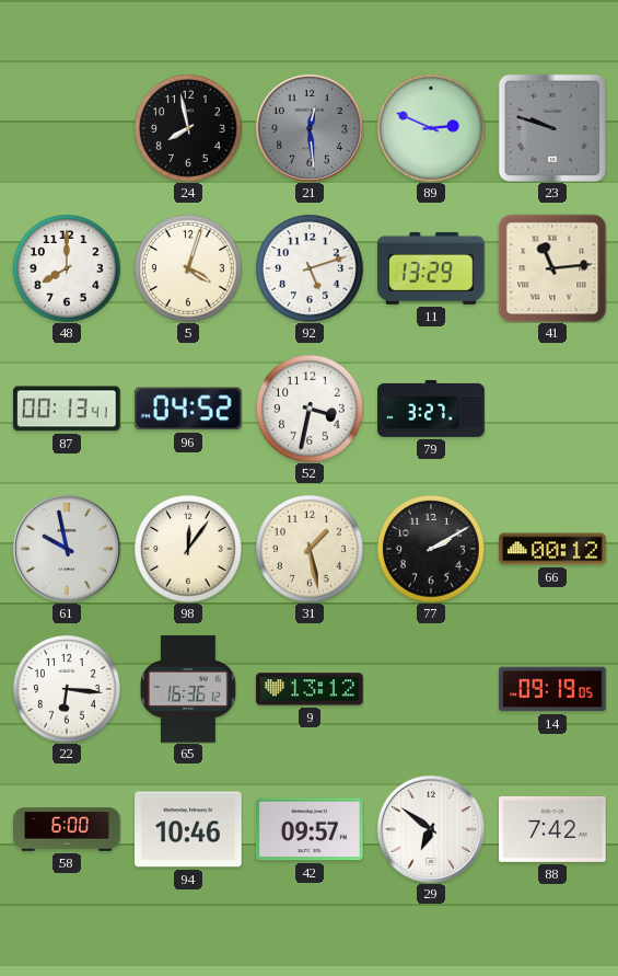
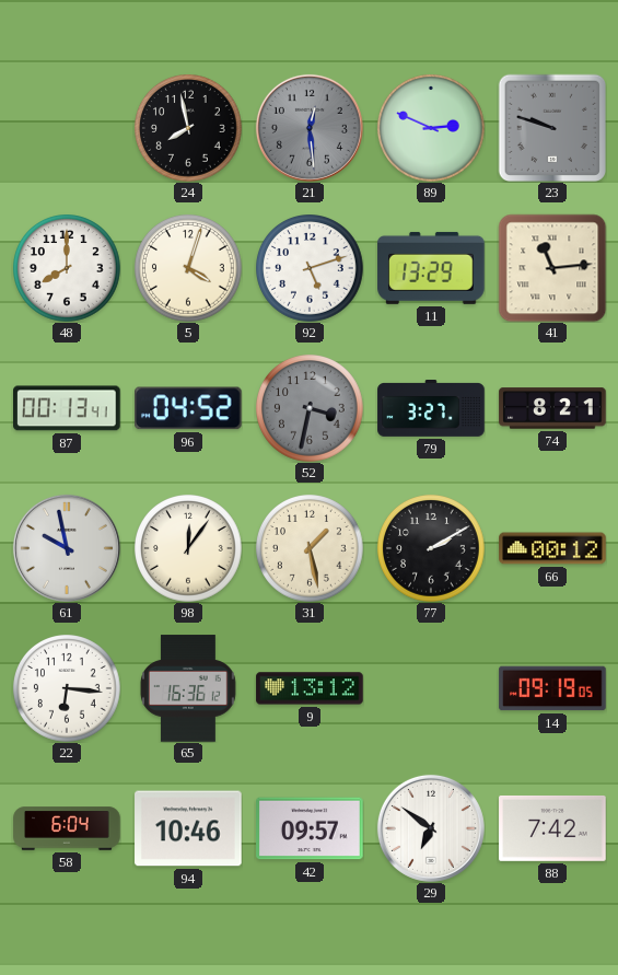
52 dial: white -> grey (311, 409)
74: none -> 8:21 (552, 408)
58: 6:00 -> 6:04 (67, 828)
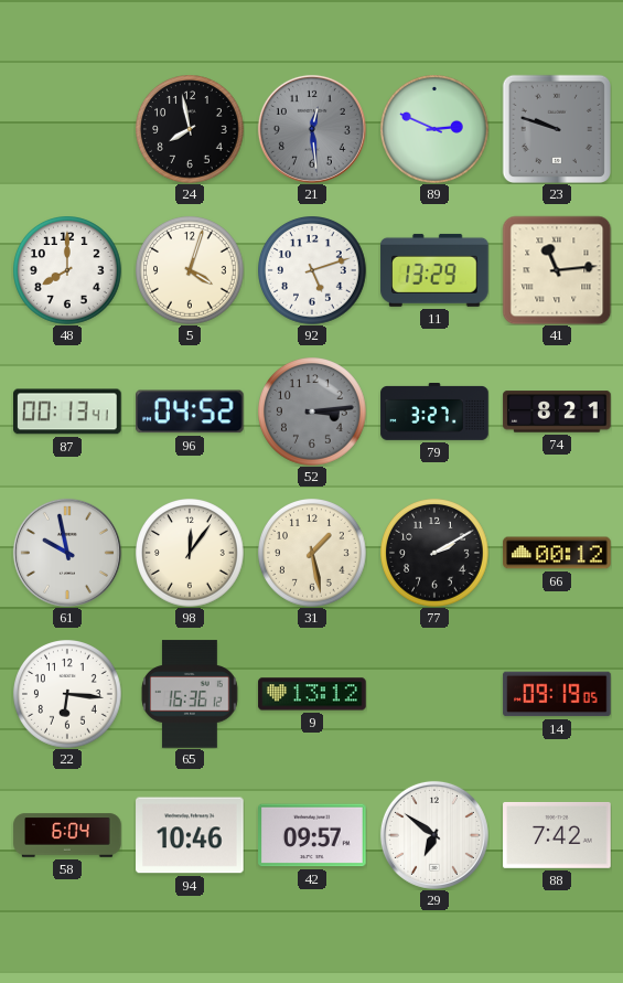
52: 3:32 -> 3:14 (313, 413)
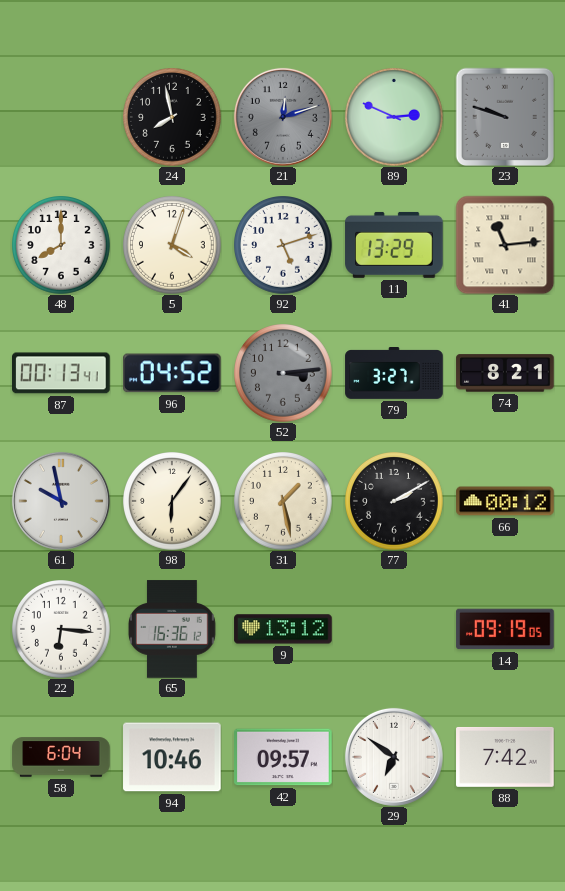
21: 12:29 -> 12:12 (283, 117)
98: 12:06 -> 6:06 (173, 502)
